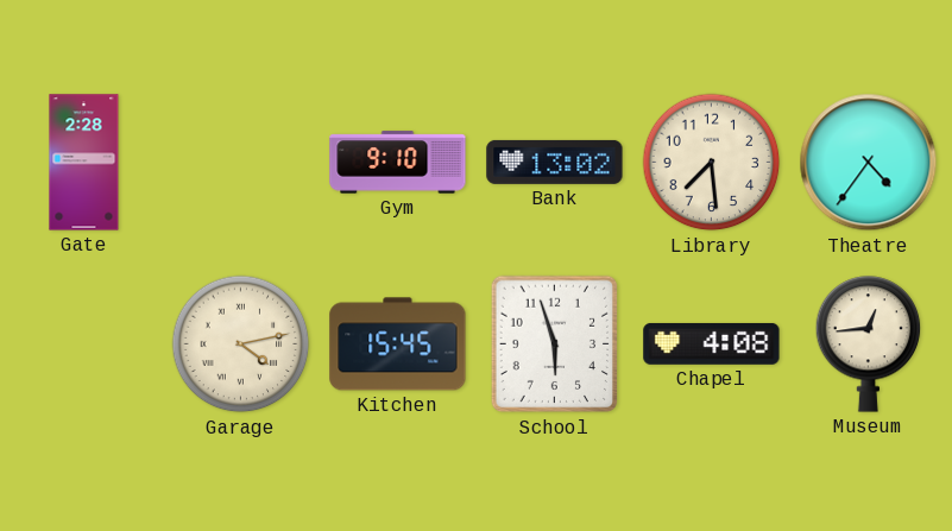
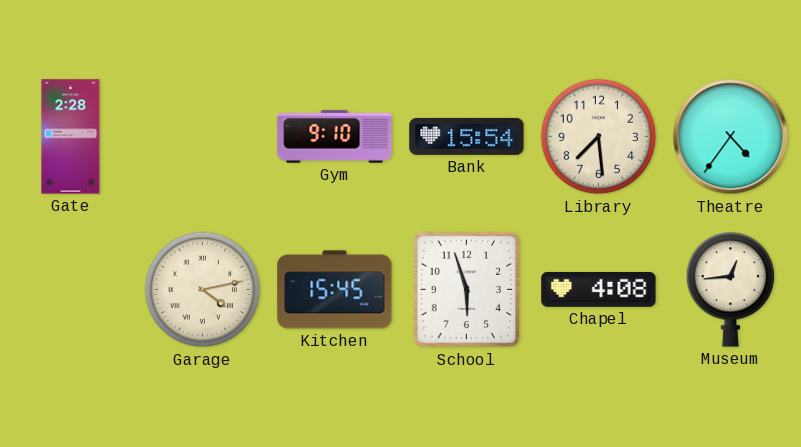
Bank: 13:02 -> 15:54 (467, 136)
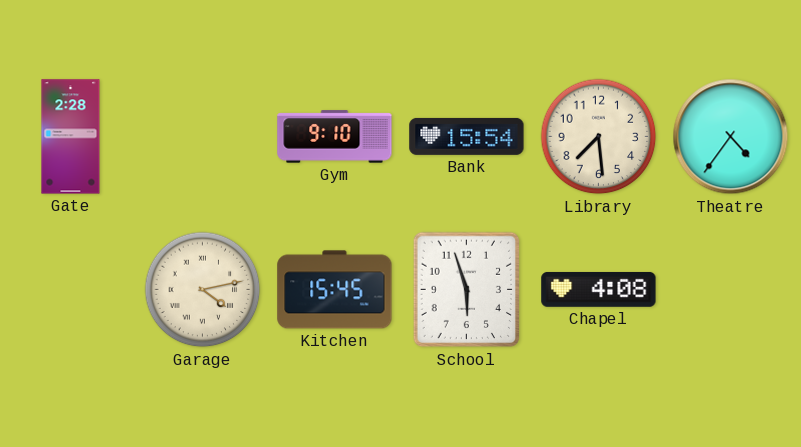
Museum: 12:44 -> none (731, 290)
